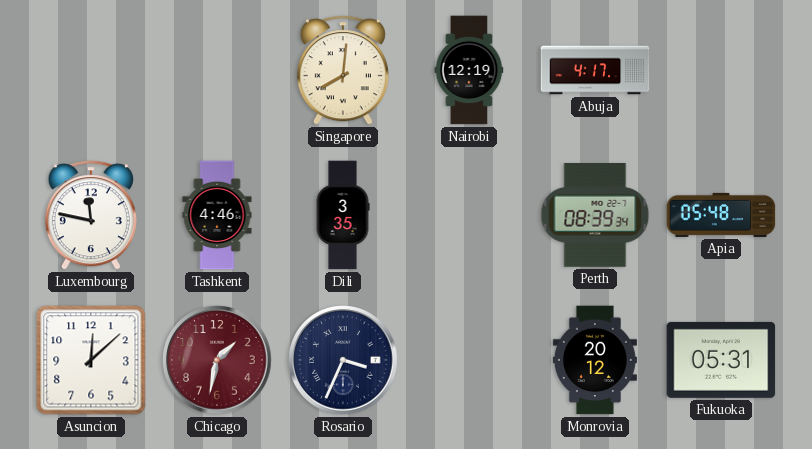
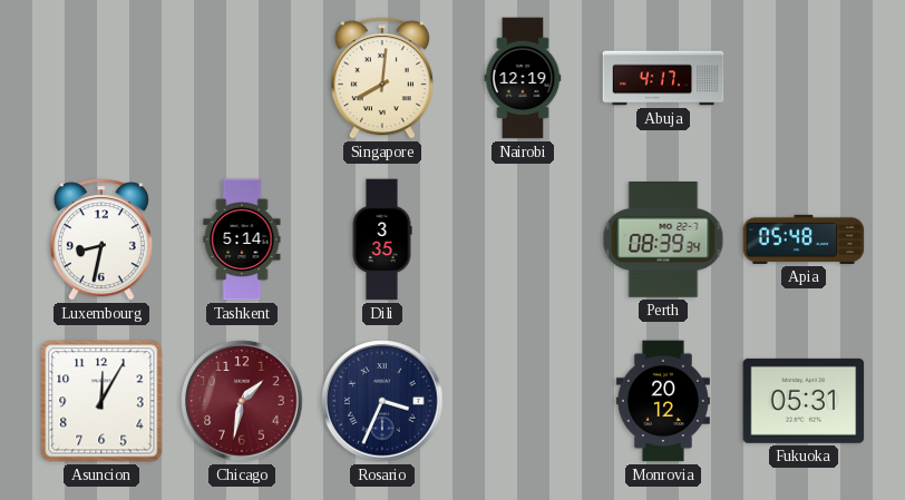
Luxembourg: 11:47 -> 8:32 (101, 239)
Tashkent: 4:46 -> 5:14 (242, 239)
Asuncion: 12:08 -> 12:05 (101, 401)
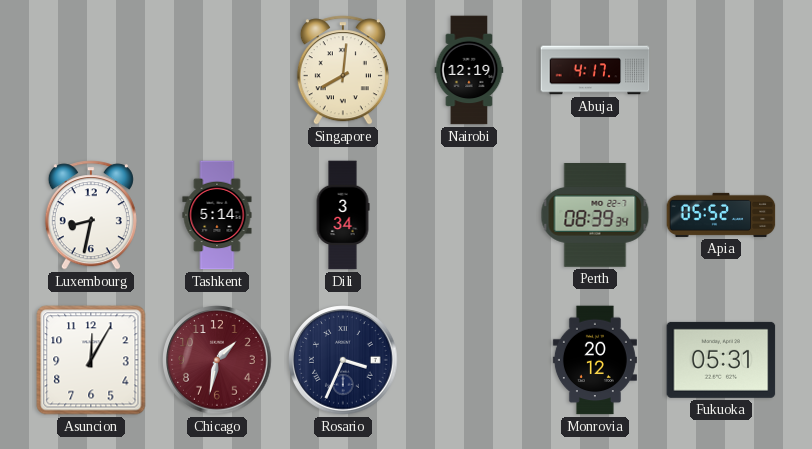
Dili: 3:35 -> 3:34 (343, 215)
Apia: 05:48 -> 05:52 (721, 215)
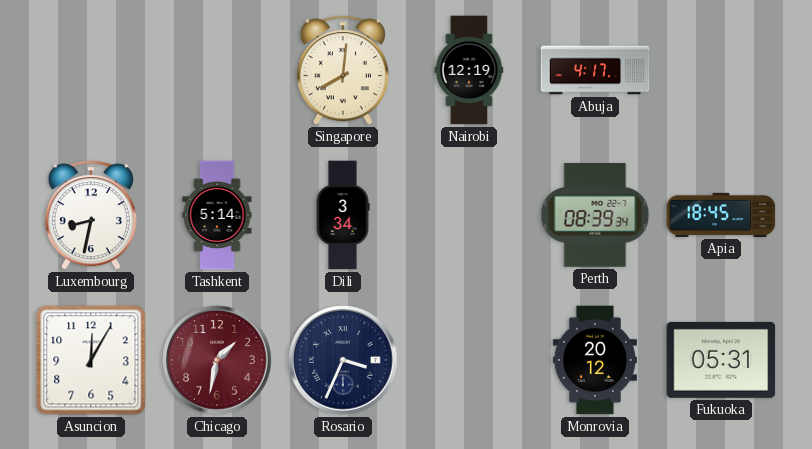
Apia: 05:52 -> 18:45 (721, 215)
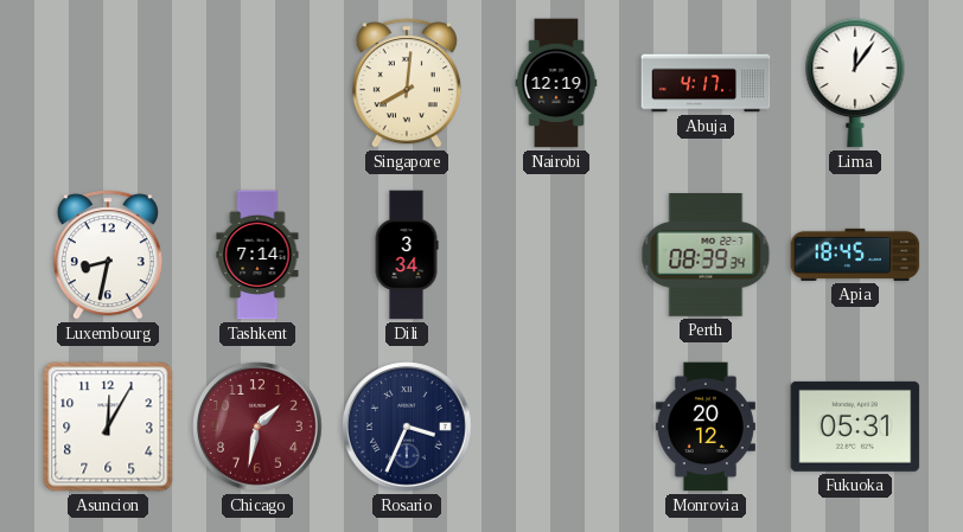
Lima: none -> 12:06 (855, 83)
Tashkent: 5:14 -> 7:14 (257, 255)
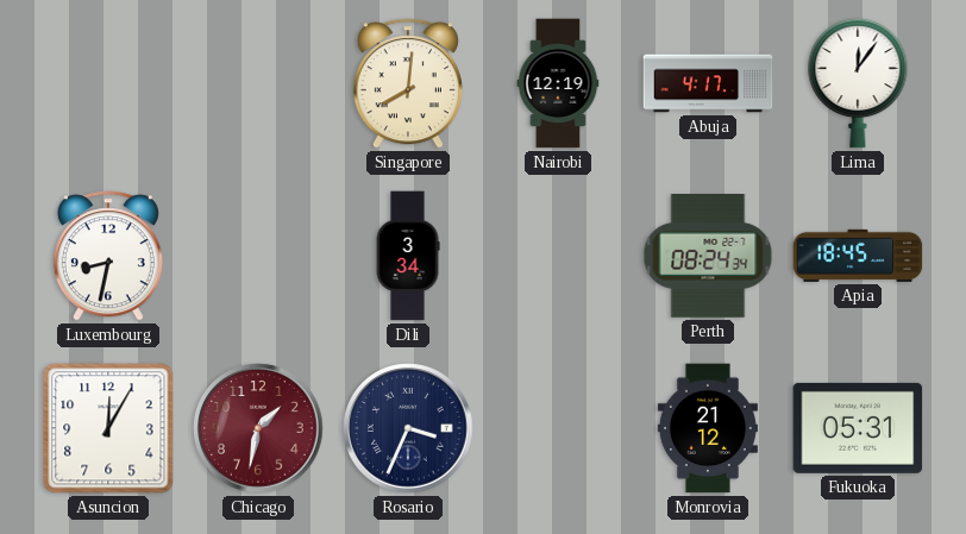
Tashkent: 7:14 -> none (257, 255)
Perth: 08:39 -> 08:24 (708, 257)
Monrovia: 20:12 -> 21:12 (708, 428)
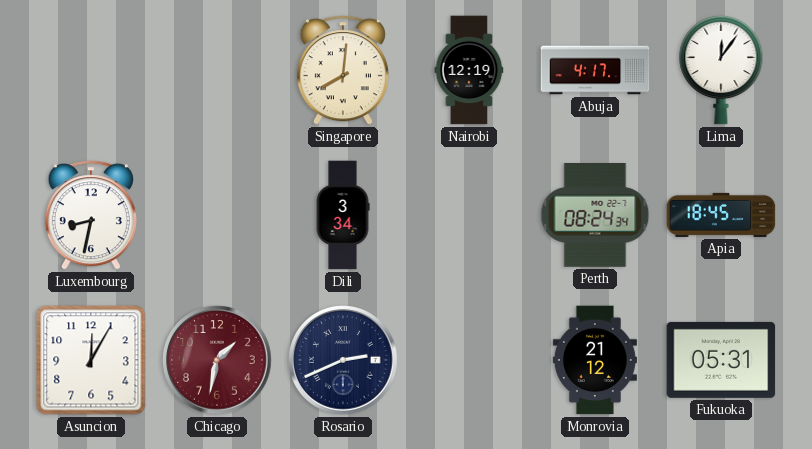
Rosario: 3:34 -> 2:41 (343, 360)
